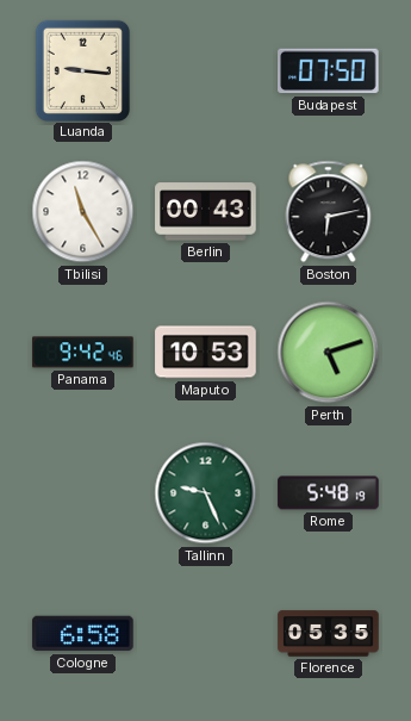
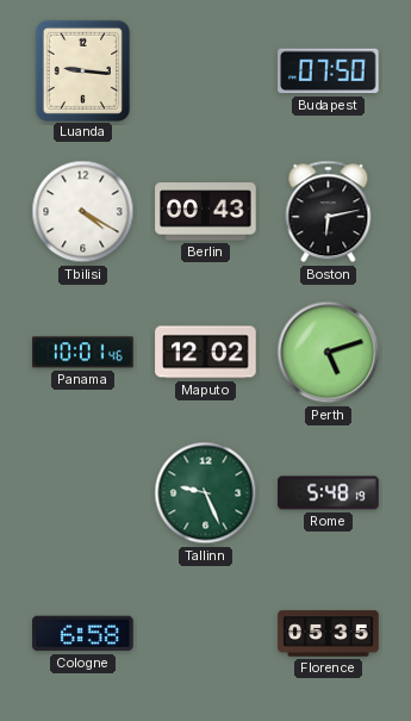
Tbilisi: 11:25 -> 4:20 (83, 212)
Panama: 9:42 -> 10:01 (83, 353)
Maputo: 10:53 -> 12:02 (206, 353)
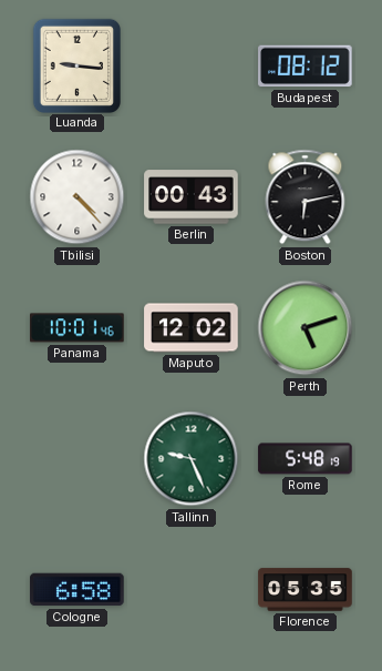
Budapest: 07:50 -> 08:12 (306, 67)
Tbilisi: 4:20 -> 4:23 (78, 197)
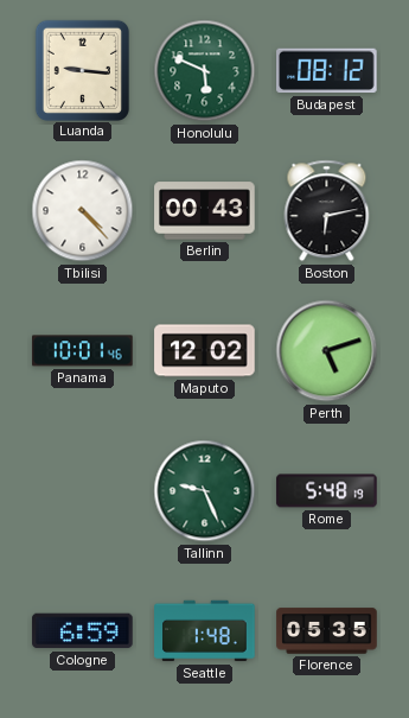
Honolulu: none -> 5:49 (205, 71)
Cologne: 6:58 -> 6:59 (83, 631)
Seattle: none -> 1:48 (205, 631)
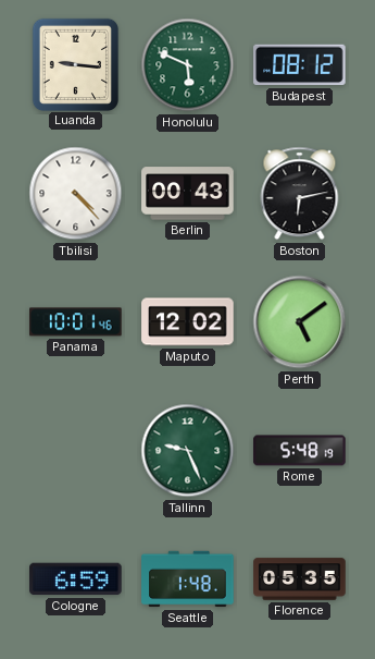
Perth: 5:12 -> 5:09 (300, 322)
